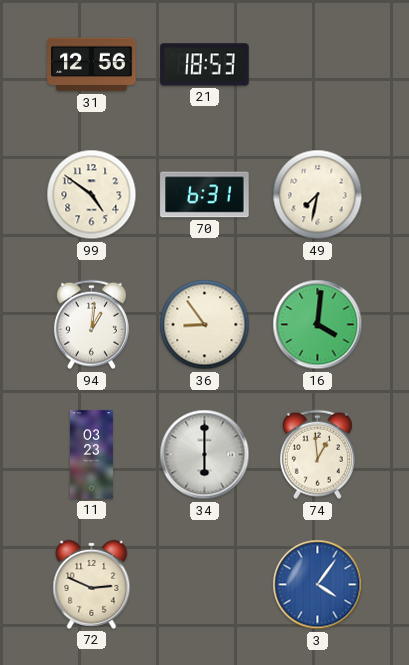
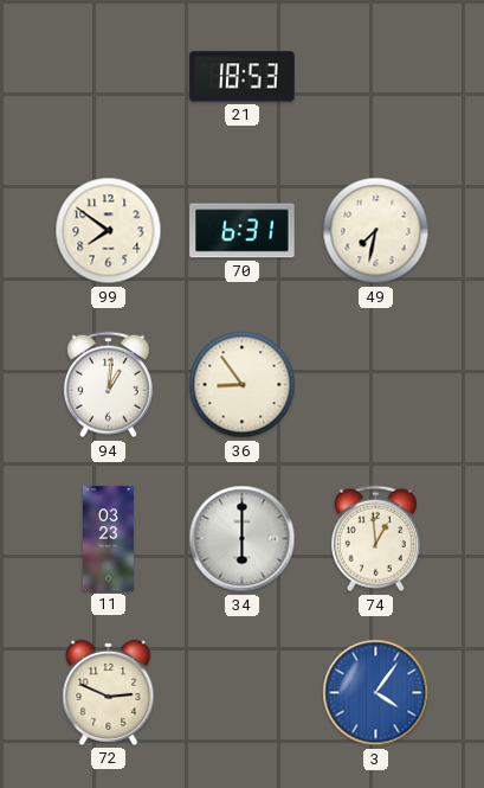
31: 12:56 -> none (92, 65)
99: 4:51 -> 7:51 (109, 231)
16: 4:01 -> none (318, 325)
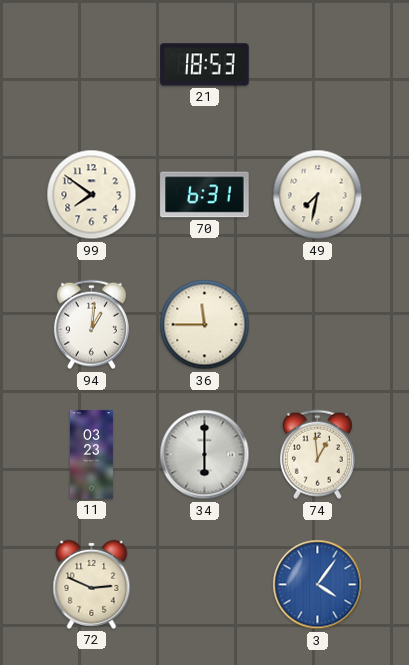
36: 8:54 -> 11:45 (205, 325)
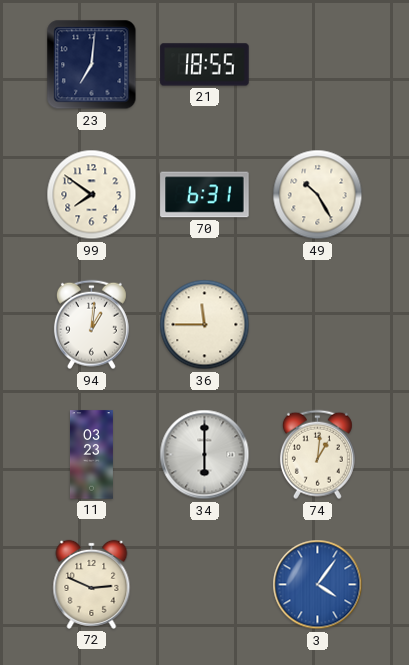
23: none -> 7:01 (92, 65)
21: 18:53 -> 18:55 (205, 65)
49: 7:32 -> 10:25 (318, 195)
74: 12:59 -> 1:01 (317, 455)
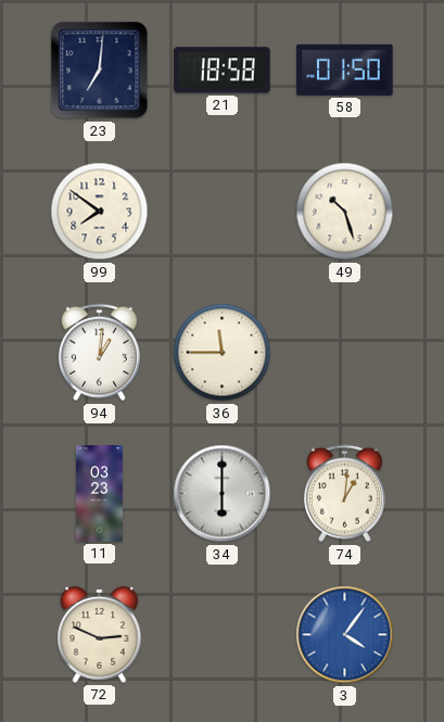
21: 18:55 -> 18:58 (223, 71)
58: none -> 01:50 (345, 69)
70: 6:31 -> none (205, 195)
49: 10:25 -> 10:27 (345, 212)
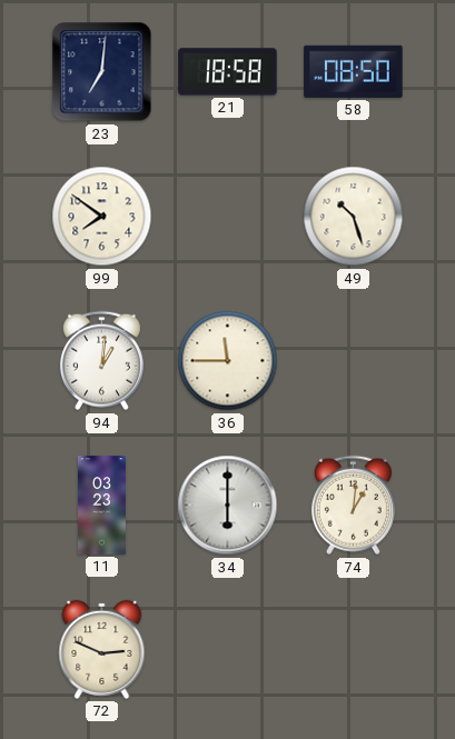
58: 01:50 -> 08:50 (354, 71)
3: 4:06 -> none (345, 635)
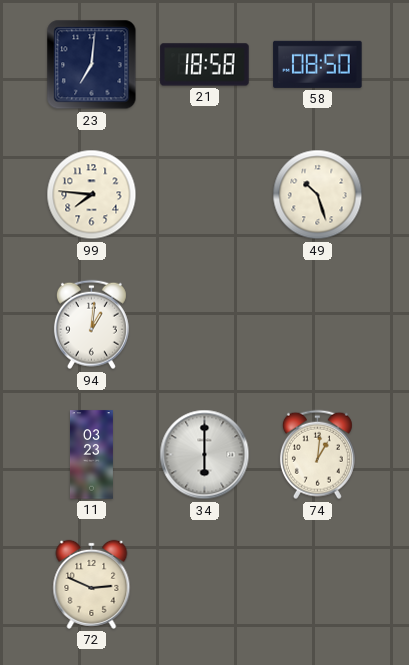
99: 7:51 -> 7:46 (92, 195)
36: 11:45 -> none (228, 361)
